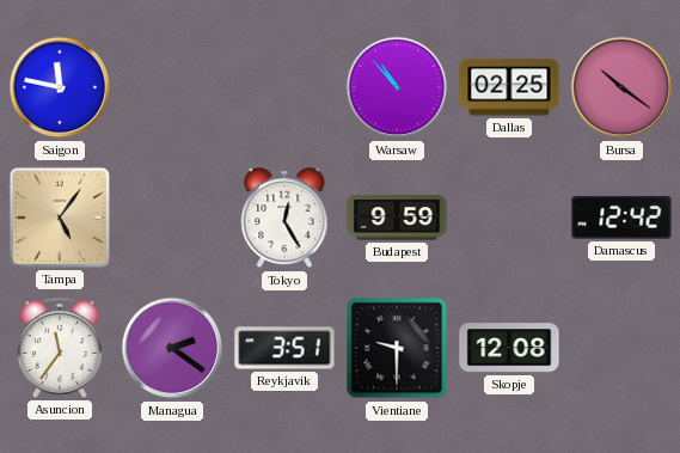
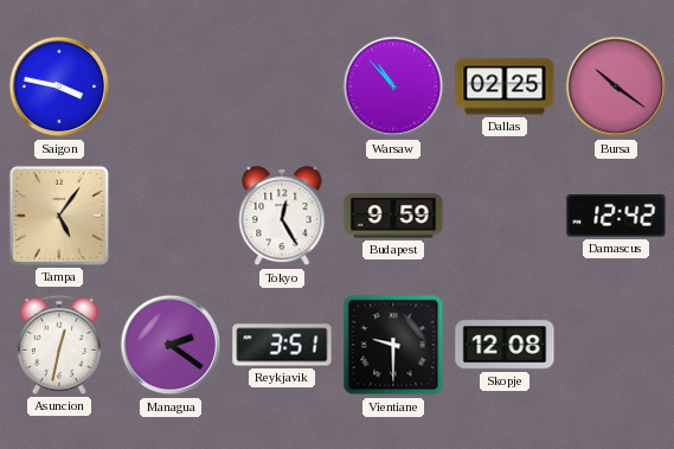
Saigon: 11:47 -> 3:47 (59, 86)
Asuncion: 11:36 -> 12:32 (59, 345)
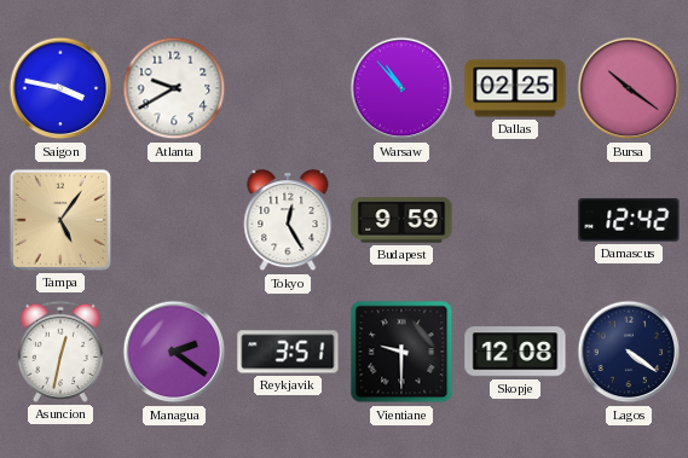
Atlanta: none -> 9:40 (174, 88)
Lagos: none -> 4:21 (629, 352)
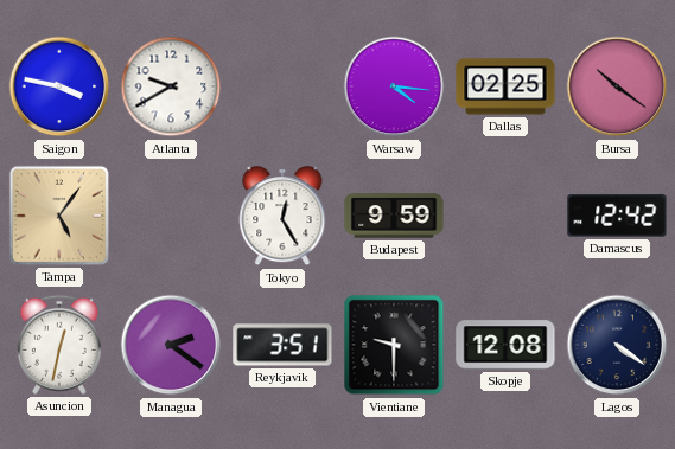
Warsaw: 10:53 -> 4:16 (394, 86)
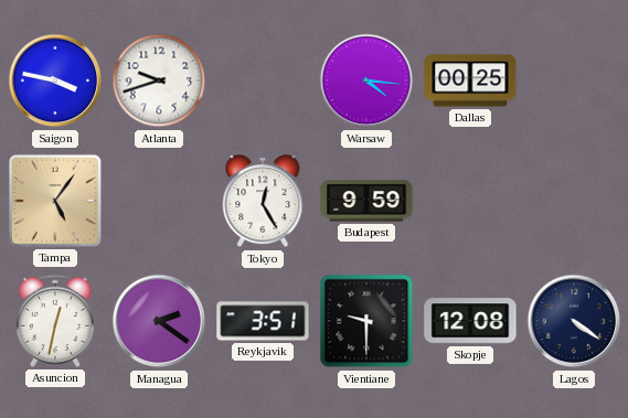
Atlanta: 9:40 -> 9:42 (159, 81)
Dallas: 02:25 -> 00:25 (470, 81)
Bursa: 10:21 -> none (617, 86)
Damascus: 12:42 -> none (617, 216)
